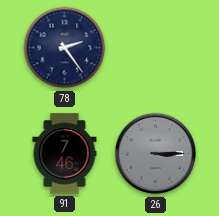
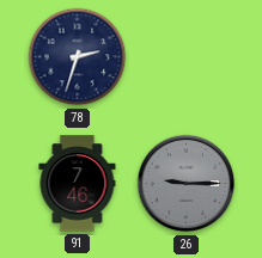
78: 2:24 -> 2:33 (78, 57)
26: 3:15 -> 9:15 (187, 184)
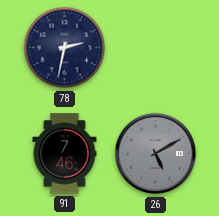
78: 2:33 -> 2:32 (65, 48)
26: 9:15 -> 5:10 (156, 154)
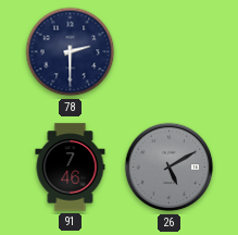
78: 2:32 -> 2:30 (71, 52)
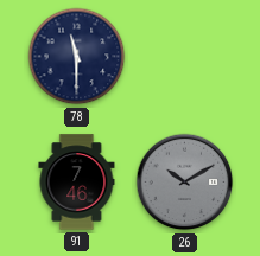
78: 2:30 -> 11:30 (77, 57)
26: 5:10 -> 10:10 (185, 183)
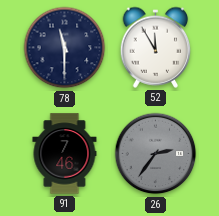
52: none -> 11:55 (156, 47)
26: 10:10 -> 2:36 (156, 154)
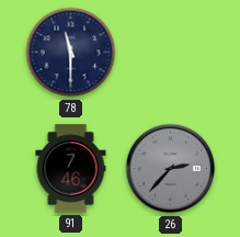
52: 11:55 -> none (156, 47)
26: 2:36 -> 2:37 (171, 169)
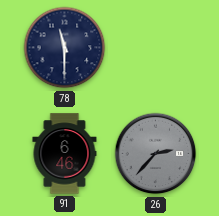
91: 7:46 -> 6:46 (65, 154)
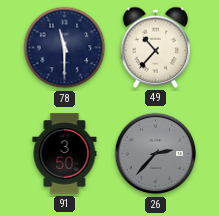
49: none -> 10:37 (156, 47)
91: 6:46 -> 3:50 (65, 154)
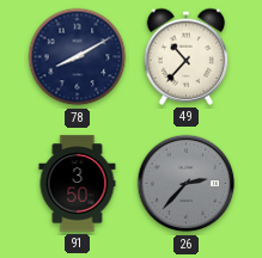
78: 11:30 -> 8:10 (78, 57)
